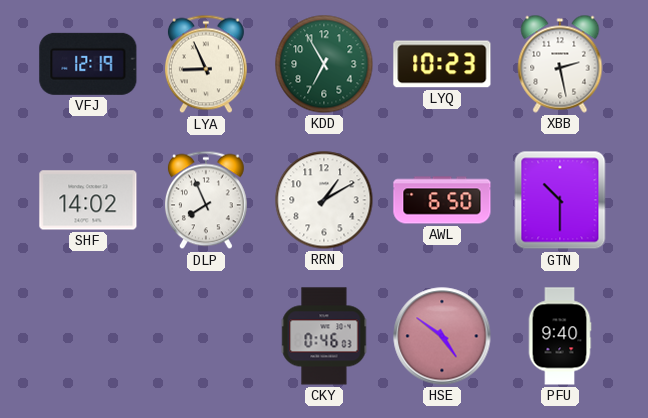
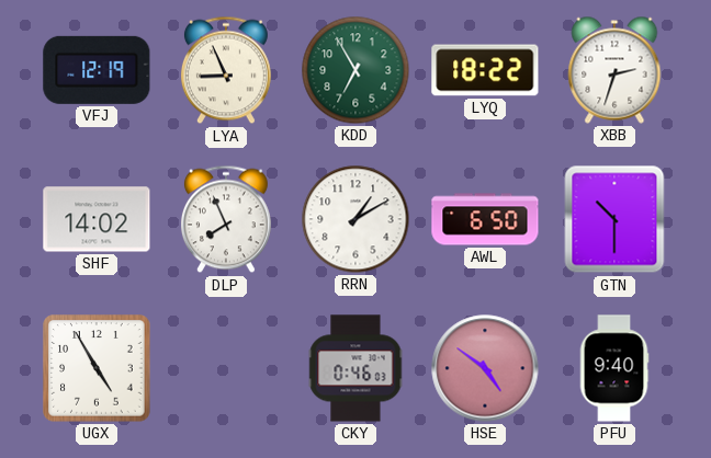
LYQ: 10:23 -> 18:22 (485, 70)
XBB: 2:28 -> 2:33 (614, 70)
UGX: none -> 4:55 (97, 368)
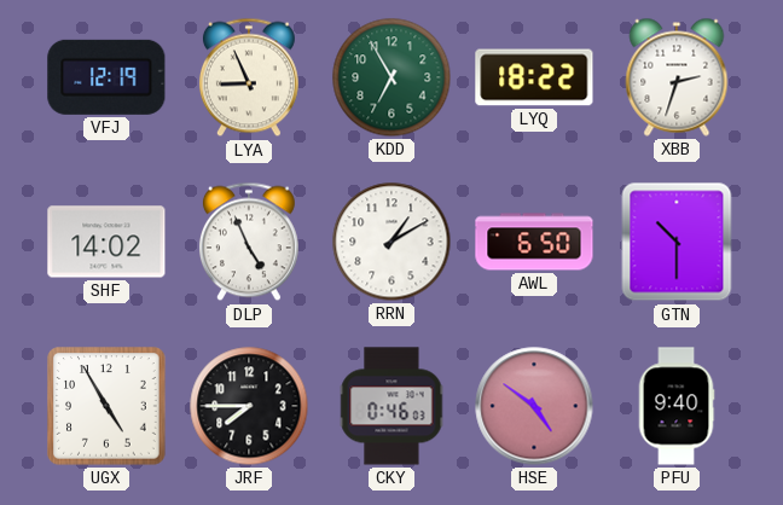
DLP: 7:56 -> 4:56 (249, 242)
JRF: none -> 7:45 (249, 406)
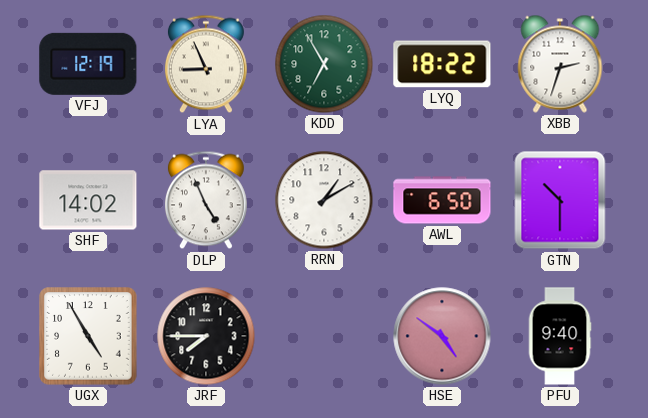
CKY: 0:46 -> none (391, 406)
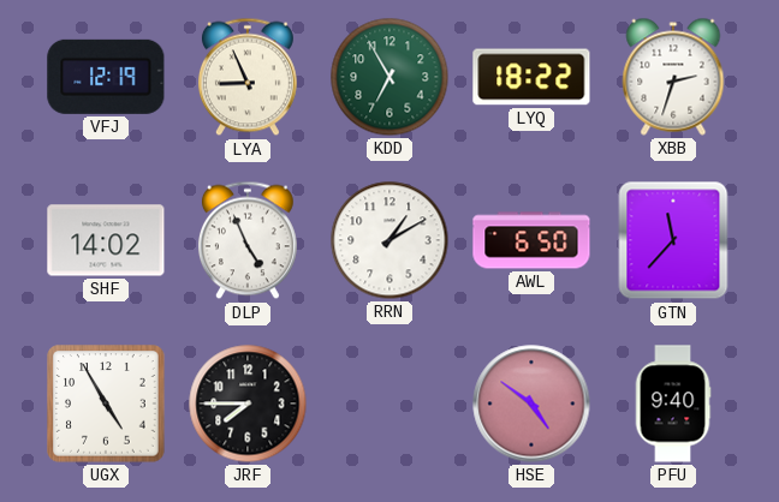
GTN: 10:30 -> 11:37 (673, 240)
